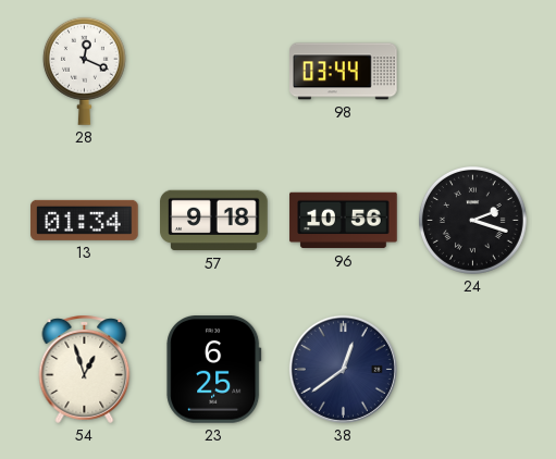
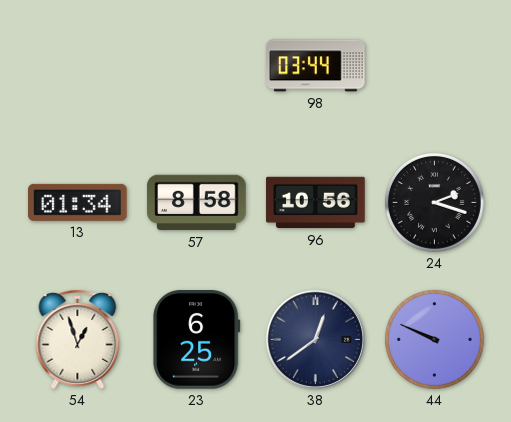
28: 12:19 -> none (84, 71)
57: 9:18 -> 8:58 (197, 203)
44: none -> 9:49 (434, 339)
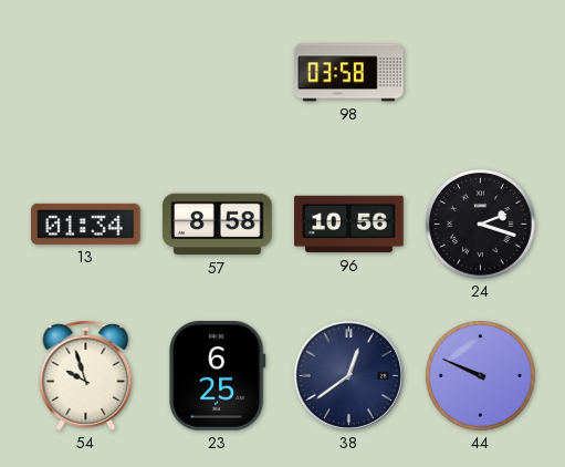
98: 03:44 -> 03:58 (349, 73)
54: 12:57 -> 9:57 (86, 375)
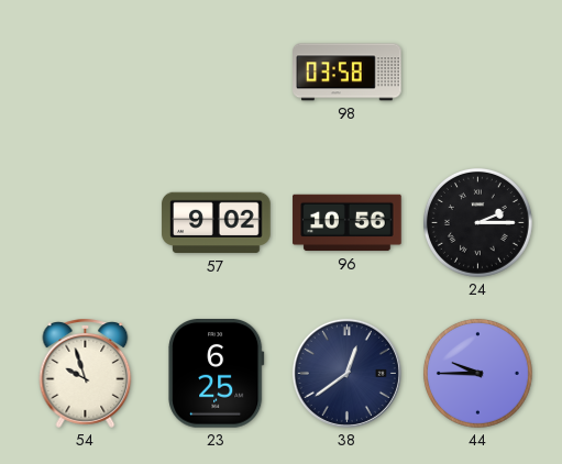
13: 01:34 -> none (86, 224)
57: 8:58 -> 9:02 (217, 223)
24: 2:18 -> 2:15 (477, 222)
44: 9:49 -> 9:45 (477, 373)
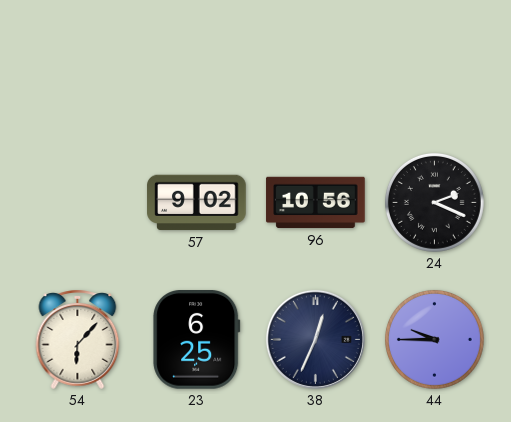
98: 03:58 -> none (348, 73)
24: 2:15 -> 2:19 (434, 202)
54: 9:57 -> 6:07 (78, 339)
38: 12:39 -> 12:34 (315, 339)
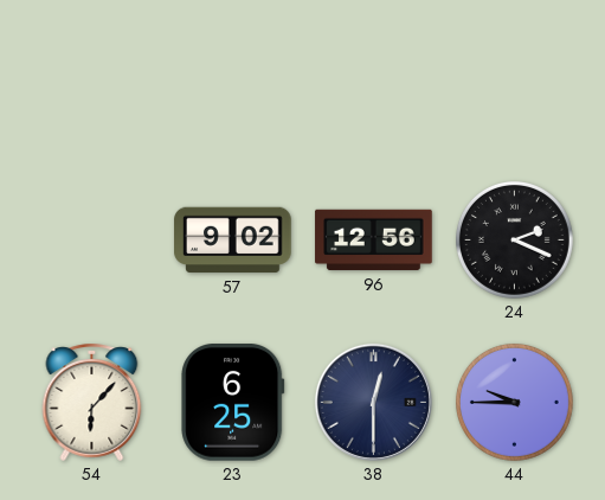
96: 10:56 -> 12:56 (374, 241)
38: 12:34 -> 12:30 (373, 402)
